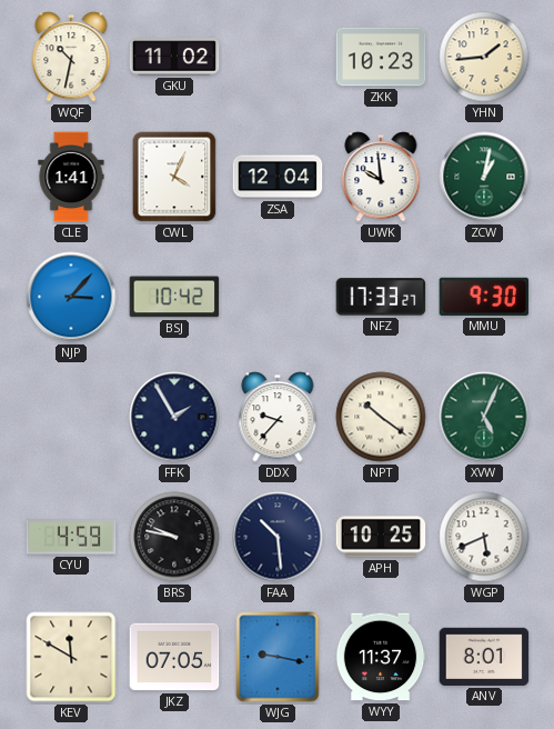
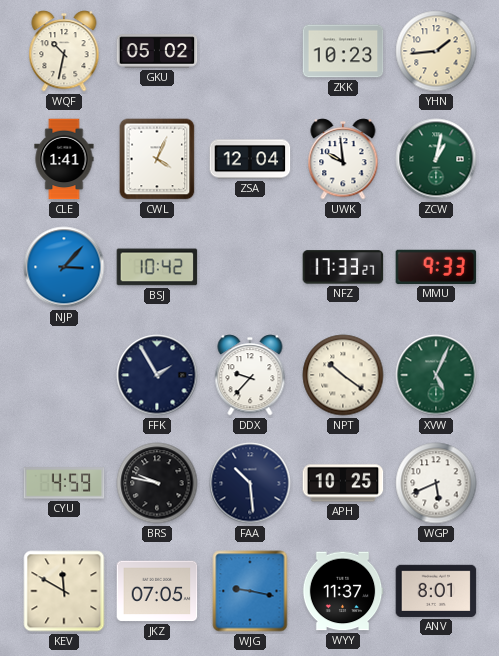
GKU: 11:02 -> 05:02 (157, 51)
MMU: 9:30 -> 9:33 (436, 267)
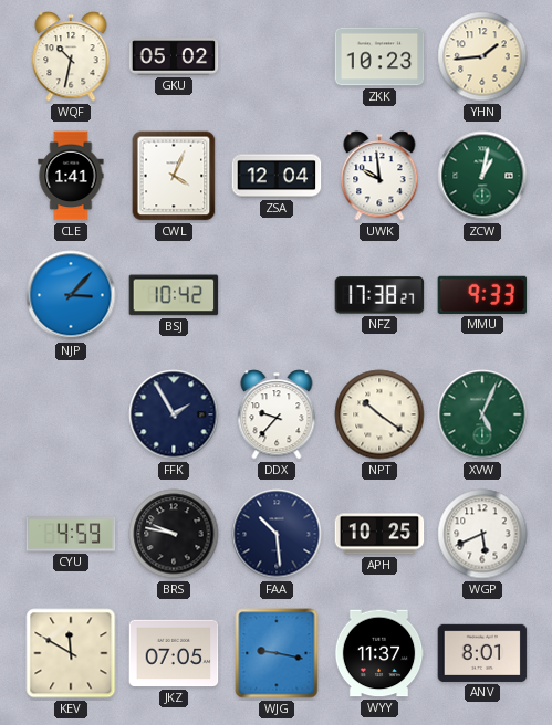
NFZ: 17:33 -> 17:38 (379, 295)
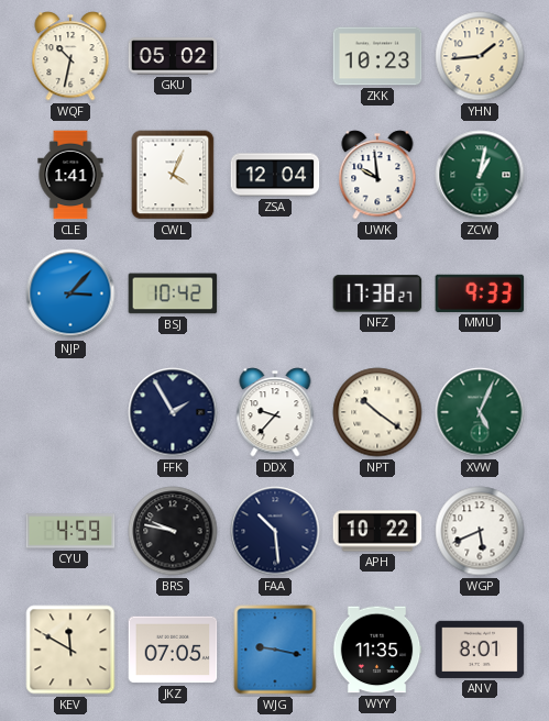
APH: 10:25 -> 10:22 (377, 531)
WYY: 11:37 -> 11:35 (377, 650)
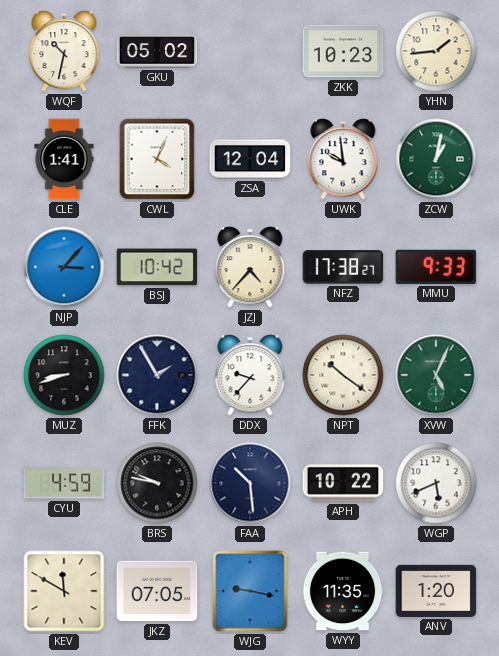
JZJ: none -> 4:37 (250, 267)
MUZ: none -> 8:42 (64, 375)
ANV: 8:01 -> 1:20 (436, 591)
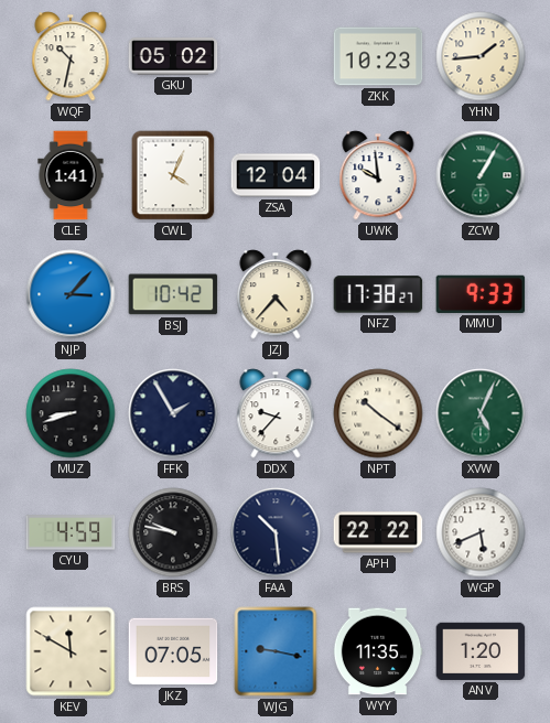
ZCW: 1:02 -> 1:05 (481, 175)
APH: 10:22 -> 22:22 (378, 532)
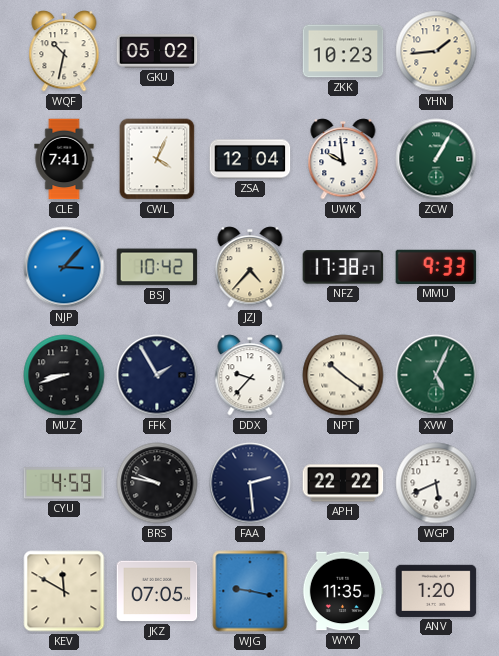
CLE: 1:41 -> 7:41 (64, 159)
FAA: 10:29 -> 2:29 (250, 483)
